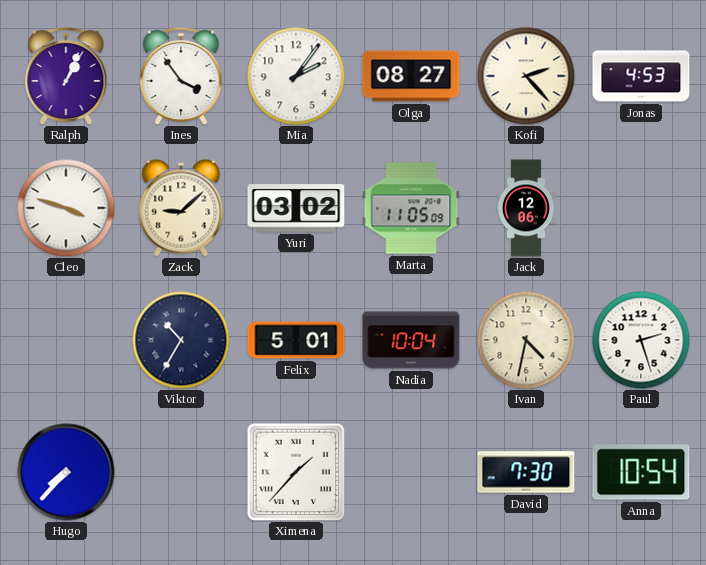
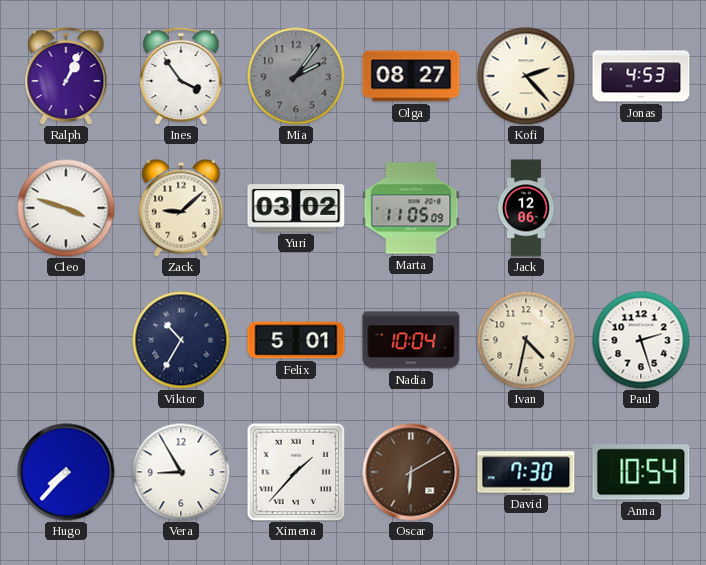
Mia dial: white -> grey (296, 76)
Vera: none -> 8:55 (181, 472)
Oscar: none -> 6:10 (411, 472)
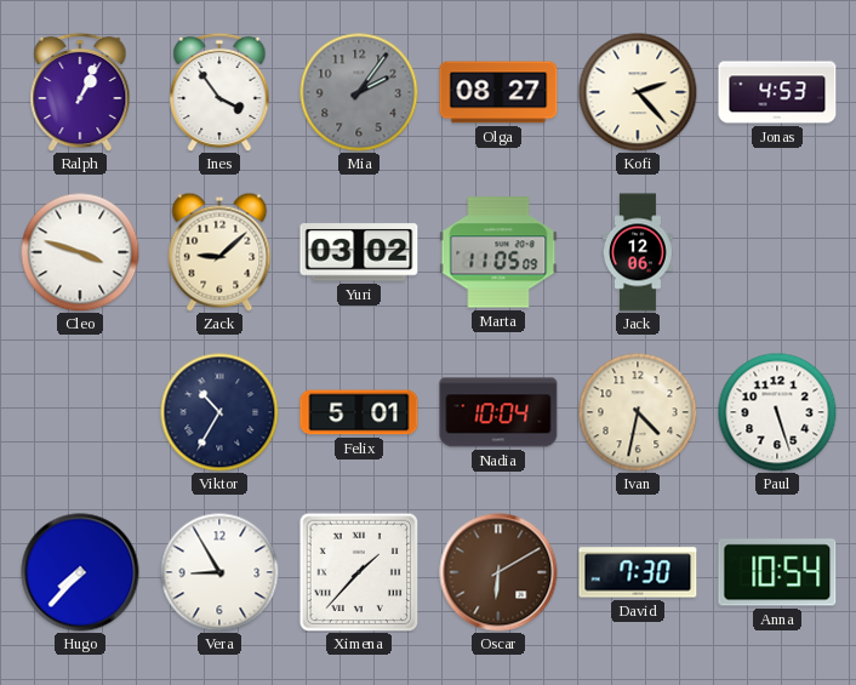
Paul: 2:27 -> 5:27 (777, 412)
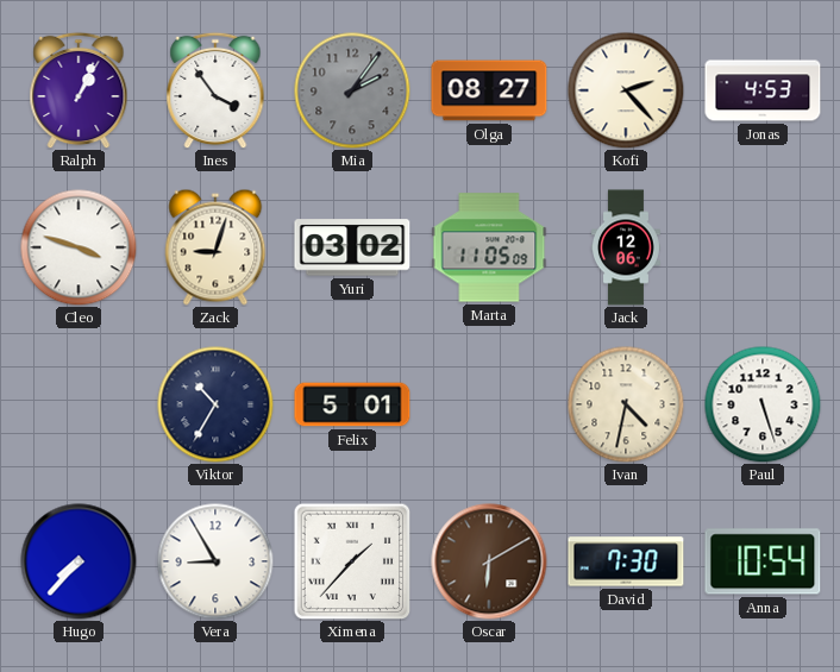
Zack: 9:08 -> 9:03 (215, 247)
Nadia: 10:04 -> none (498, 412)
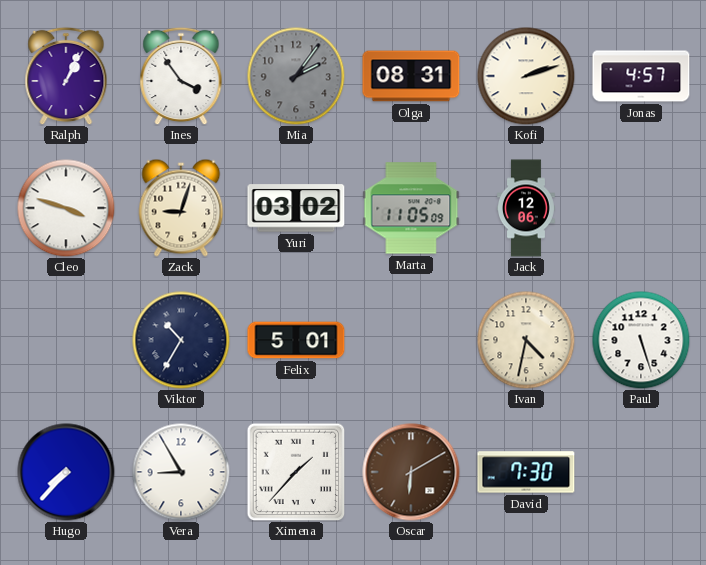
Olga: 08:27 -> 08:31 (411, 76)
Kofi: 2:23 -> 2:12 (526, 76)
Jonas: 4:53 -> 4:57 (641, 76)
Anna: 10:54 -> none (763, 561)
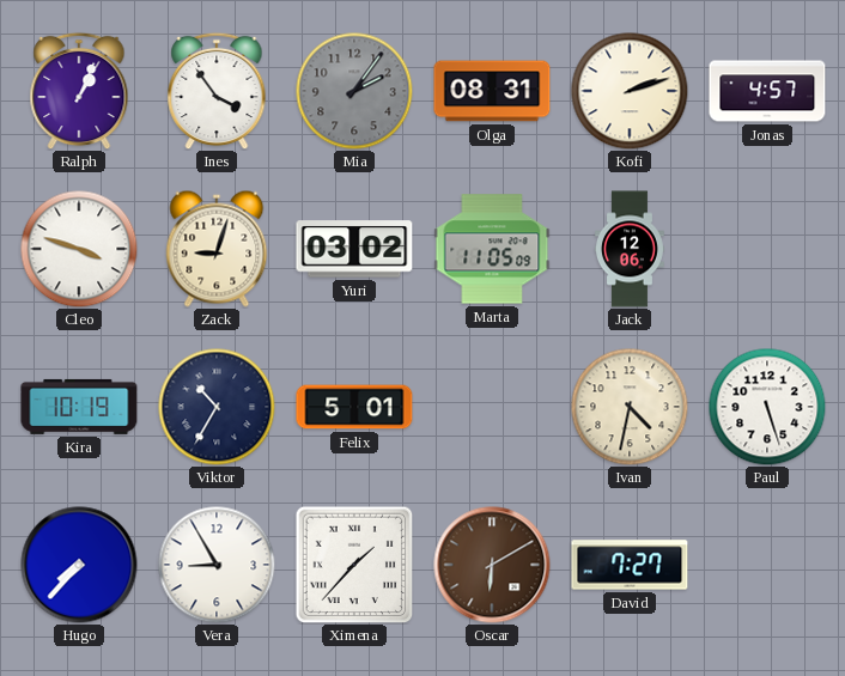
Kira: none -> 10:19 (79, 407)
David: 7:30 -> 7:27 (630, 565)
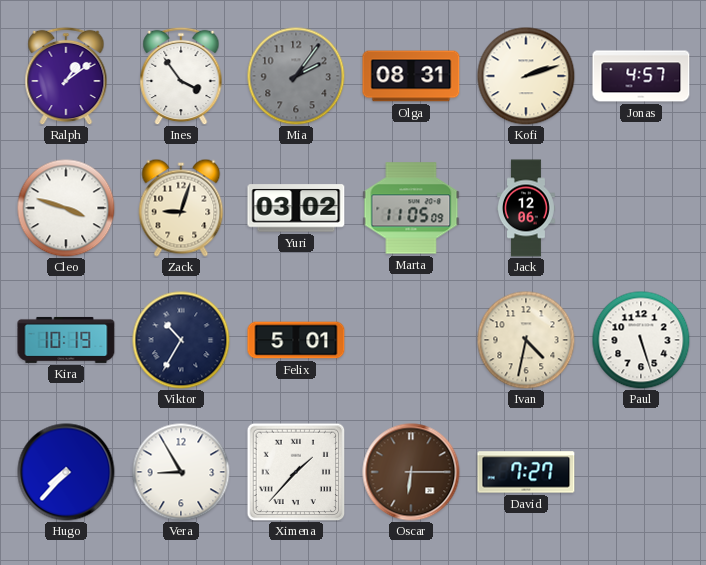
Ralph: 1:04 -> 1:09 (66, 76)
Oscar: 6:10 -> 6:15 (411, 472)
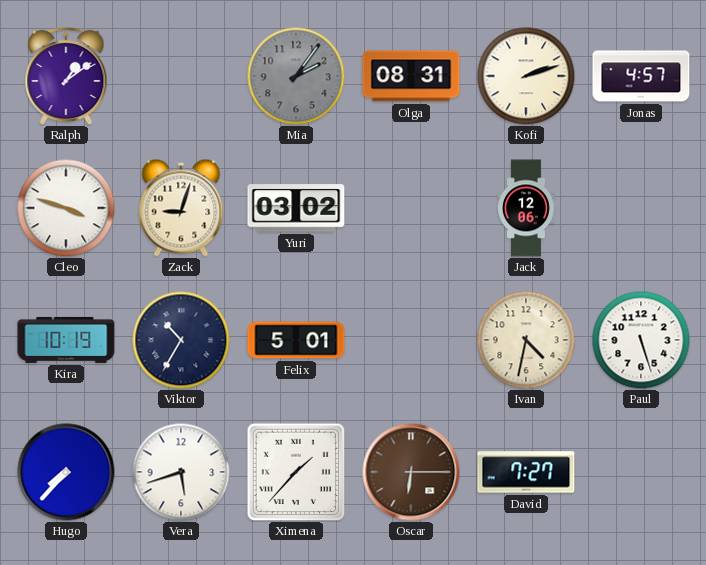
Ines: 3:54 -> none (181, 76)
Marta: 11:05 -> none (411, 208)
Vera: 8:55 -> 5:42 (181, 472)
